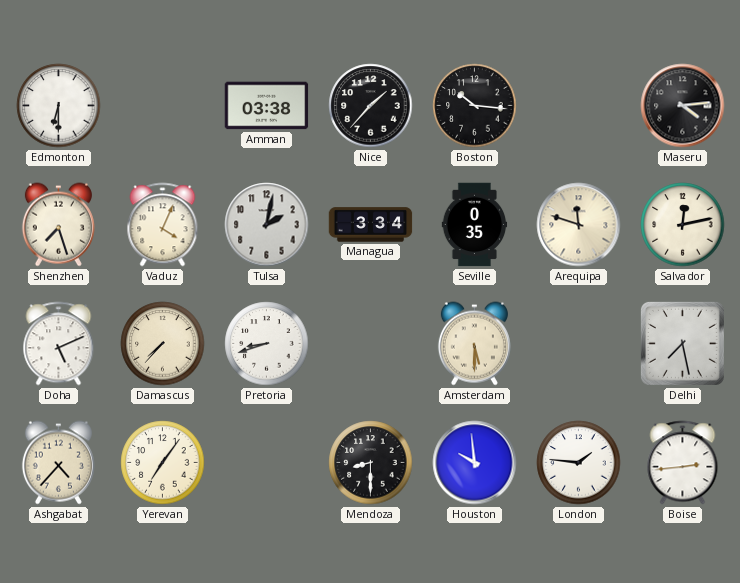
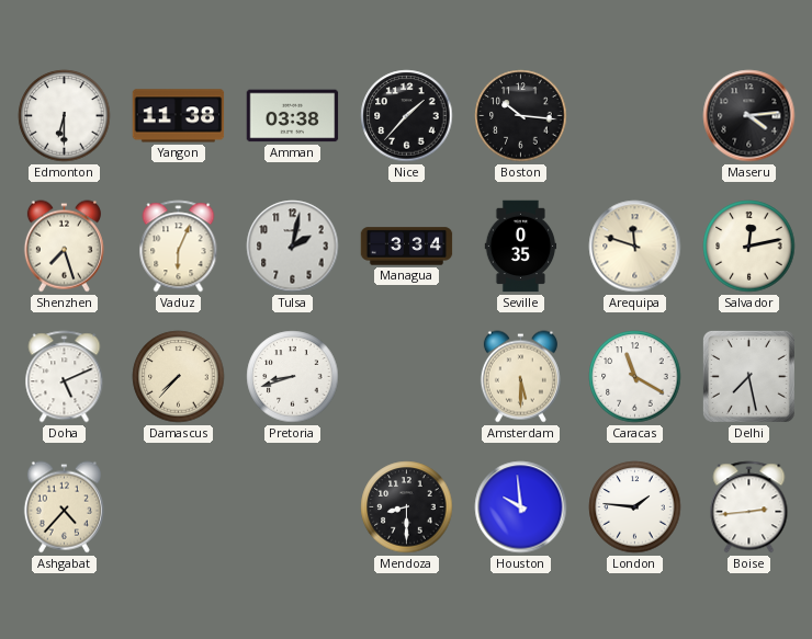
Yangon: none -> 11:38 (179, 116)
Vaduz: 4:04 -> 6:04 (179, 247)
Caracas: none -> 11:20 (635, 377)
Yerevan: 7:06 -> none (163, 463)
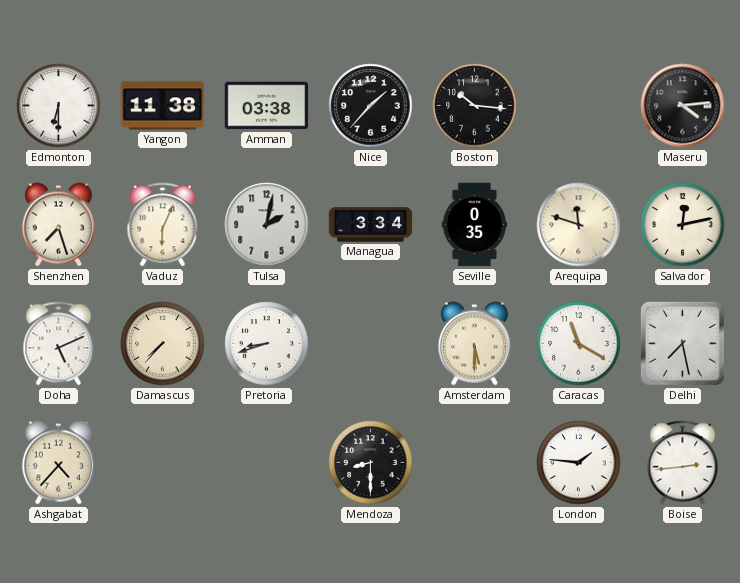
Houston: 9:59 -> none (521, 507)
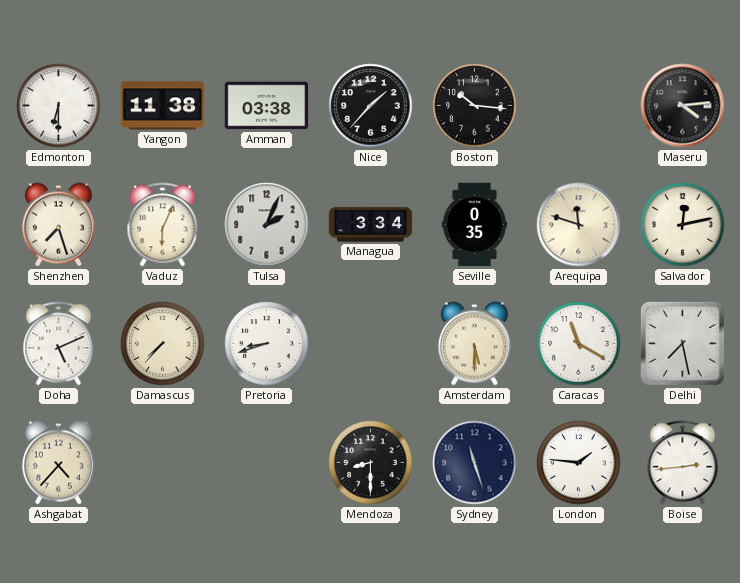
Tulsa: 2:02 -> 2:04 (267, 225)
Sydney: none -> 11:27 (475, 463)
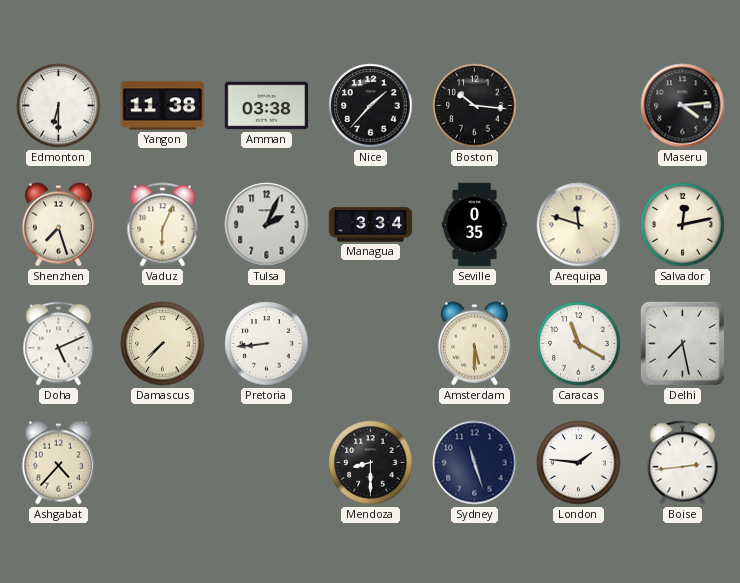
Pretoria: 8:42 -> 8:44 (267, 344)
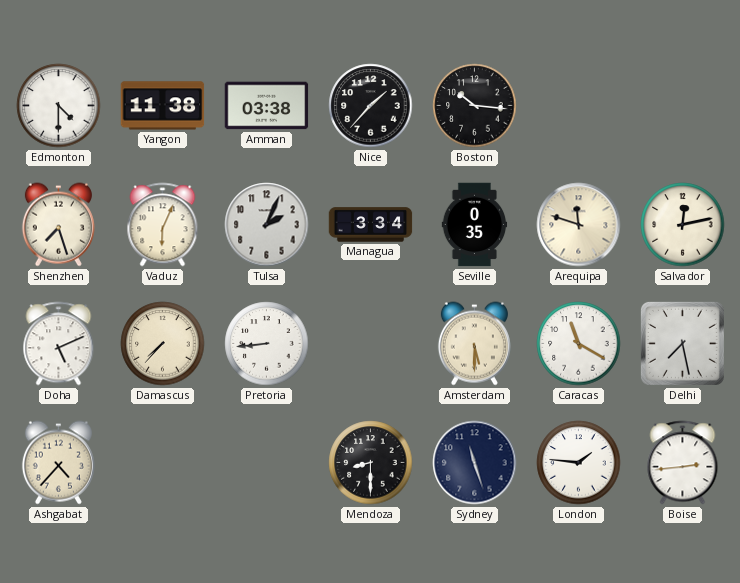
Edmonton: 6:30 -> 4:30 (59, 106)
Maseru: 4:14 -> none (683, 106)
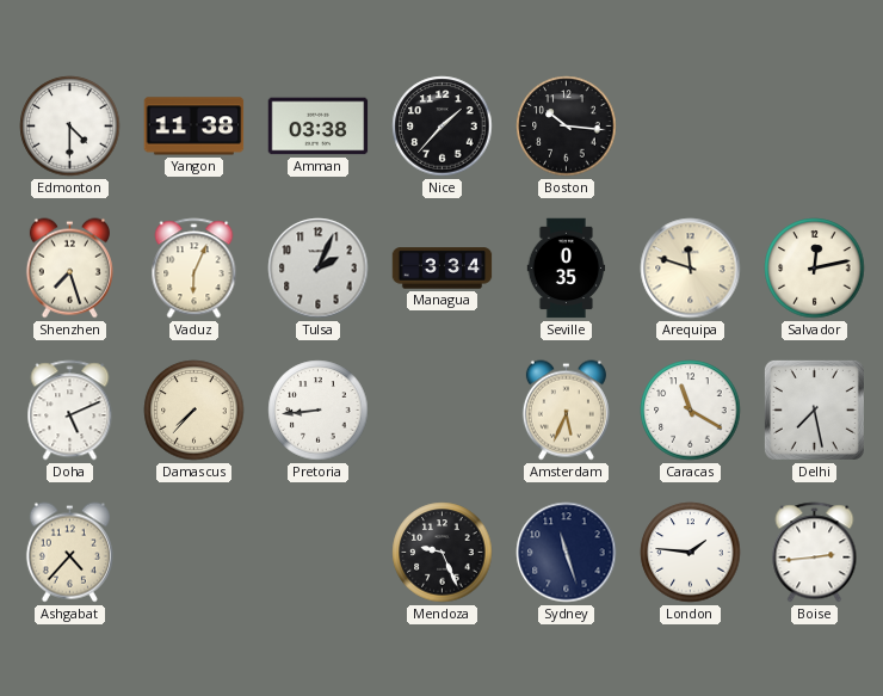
Amsterdam: 5:30 -> 5:34 (566, 411)
Mendoza: 8:30 -> 9:26 (443, 553)
